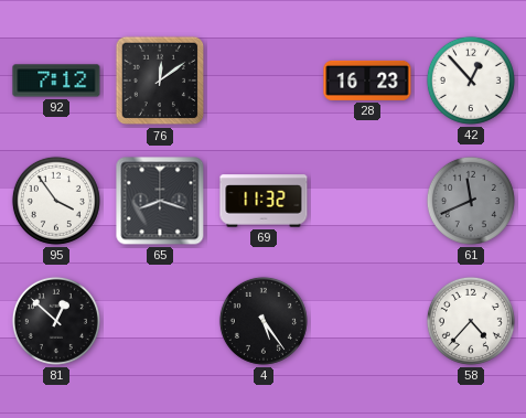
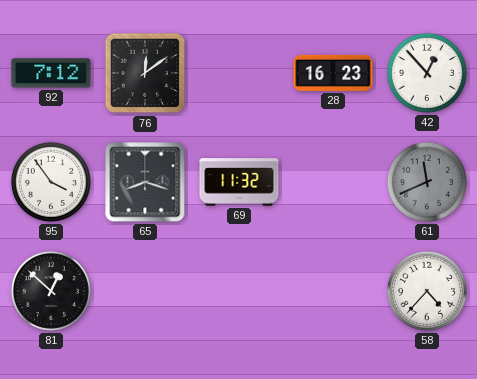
4: 5:24 -> none (264, 321)
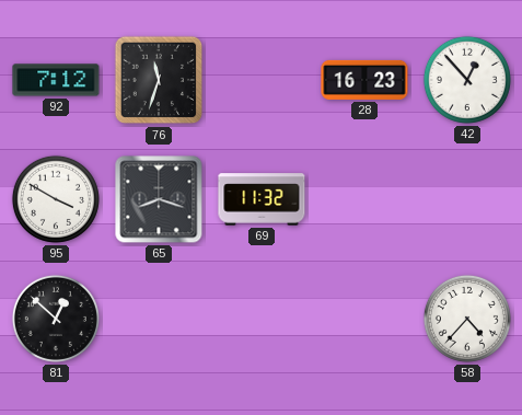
76: 12:09 -> 11:33 (159, 80)
95: 3:54 -> 3:50 (56, 199)
61: 11:41 -> none (427, 182)
